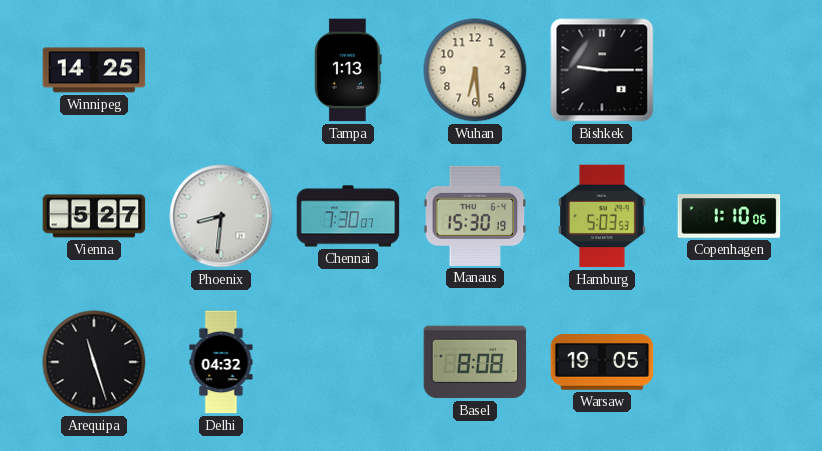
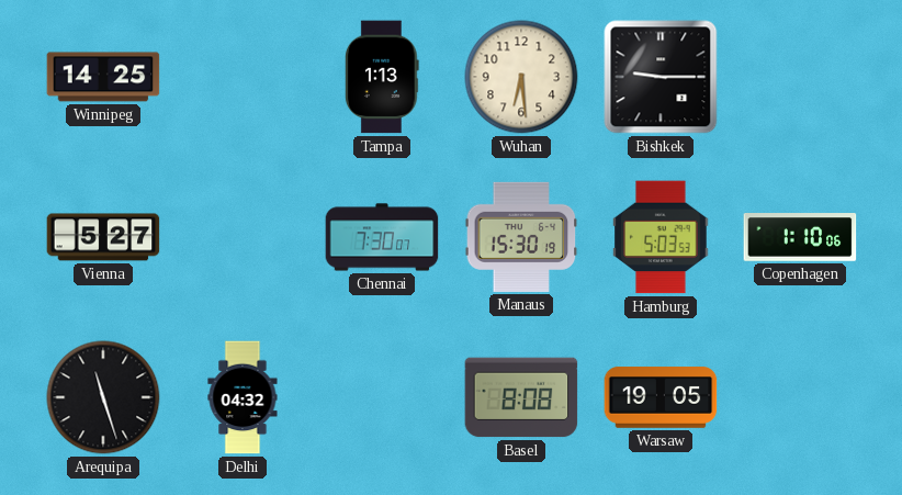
Phoenix: 8:31 -> none (221, 216)
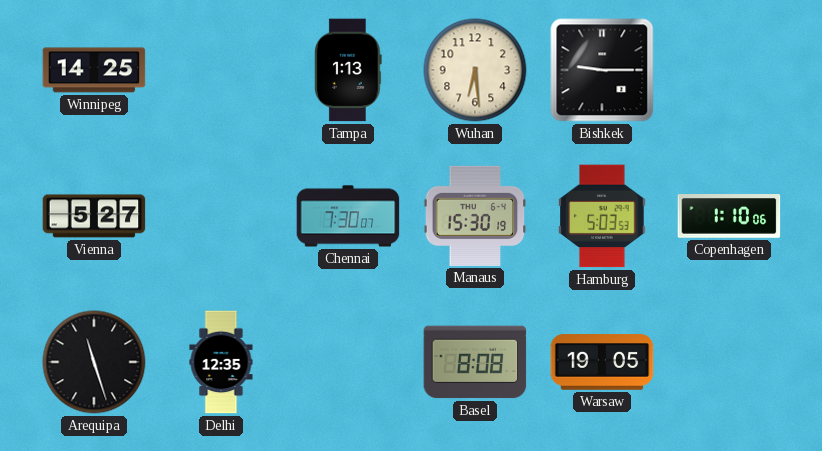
Delhi: 04:32 -> 12:35 (221, 362)
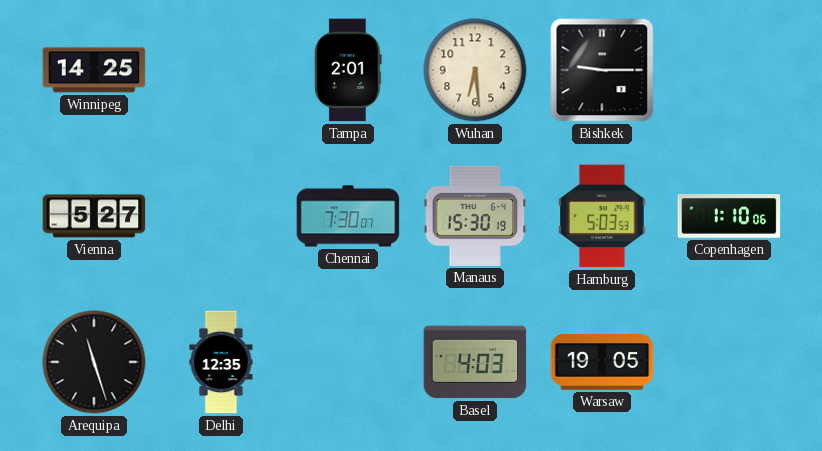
Tampa: 1:13 -> 2:01 (349, 70)
Basel: 8:08 -> 4:03 (475, 362)
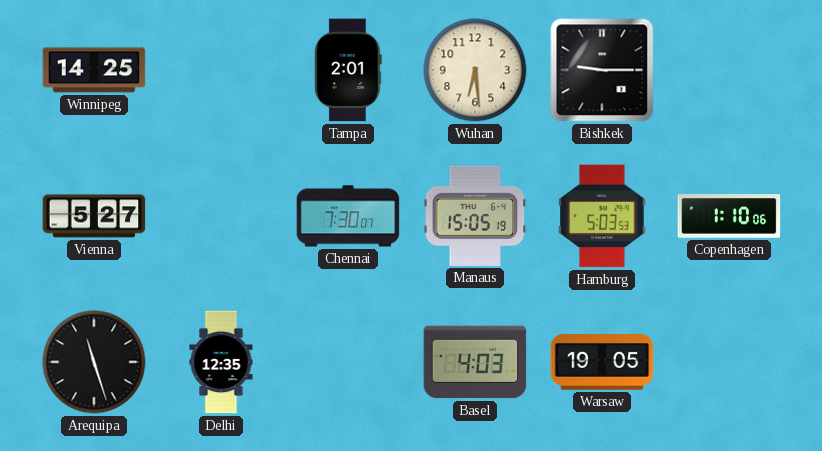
Manaus: 15:30 -> 15:05 (475, 216)
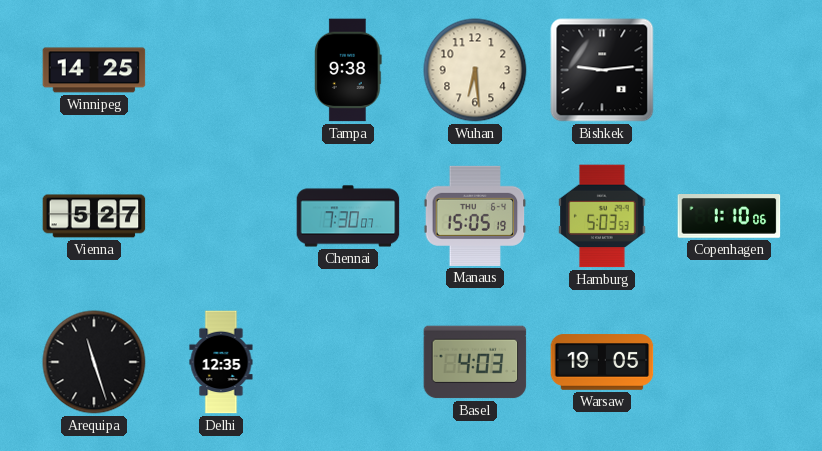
Tampa: 2:01 -> 9:38 (349, 70)
Bishkek: 9:15 -> 9:14 (602, 70)
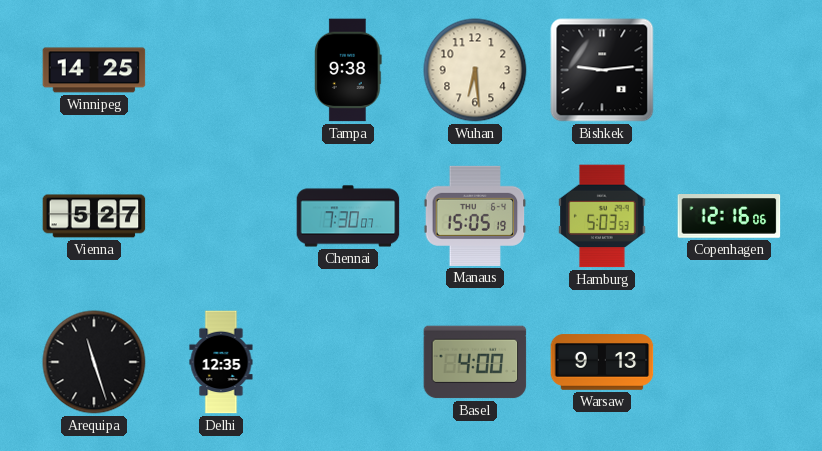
Copenhagen: 1:10 -> 12:16 (729, 216)
Basel: 4:03 -> 4:00 (475, 362)
Warsaw: 19:05 -> 9:13 (602, 362)
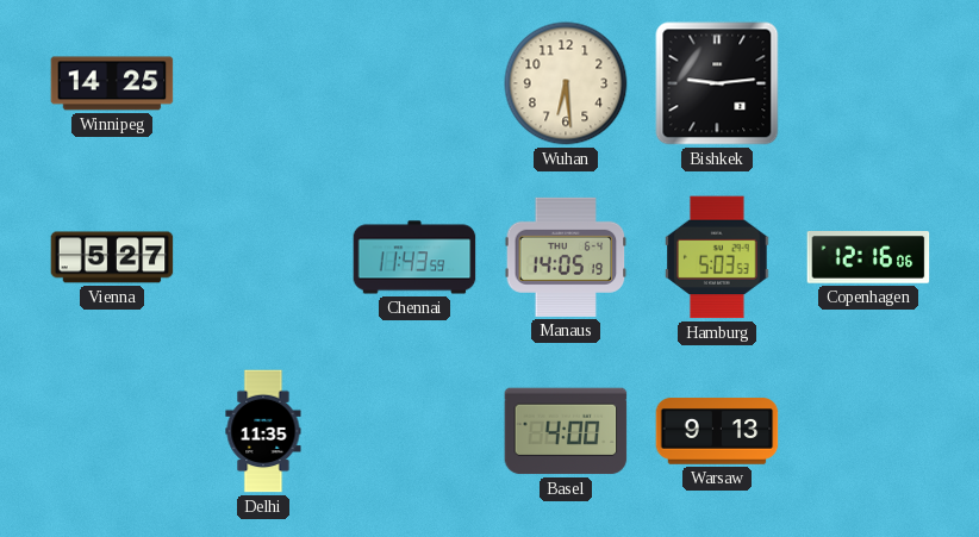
Tampa: 9:38 -> none (349, 70)
Chennai: 7:30 -> 11:43 (414, 257)
Manaus: 15:05 -> 14:05 (566, 257)
Arequipa: 11:27 -> none (94, 362)
Delhi: 12:35 -> 11:35 (263, 431)
